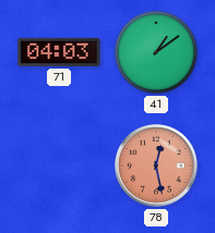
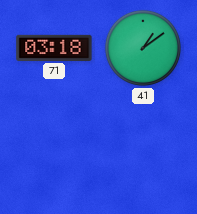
71: 04:03 -> 03:18 (54, 48)
78: 12:28 -> none (157, 167)
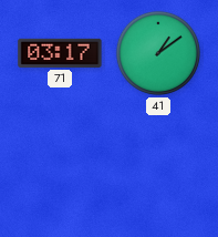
71: 03:18 -> 03:17 (60, 53)
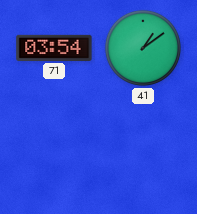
71: 03:17 -> 03:54 (54, 48)
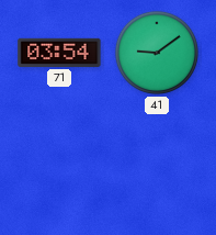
41: 1:09 -> 9:09 (157, 53)
